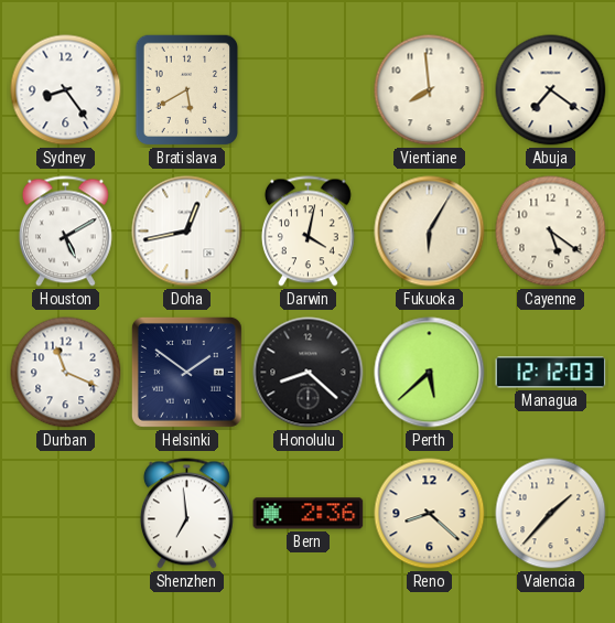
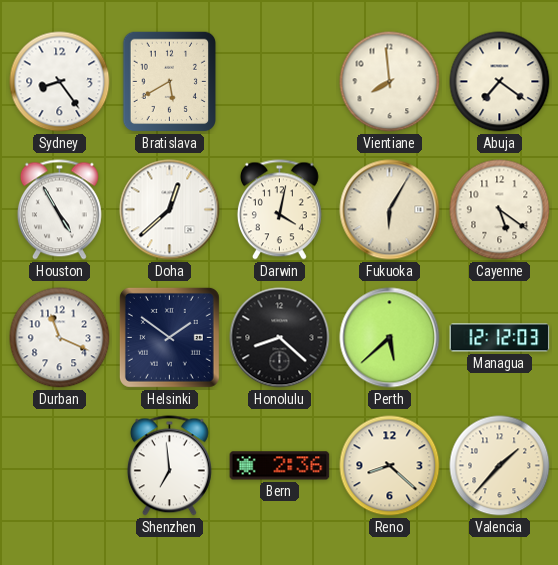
Houston: 5:10 -> 4:55 (59, 210)
Doha: 12:43 -> 12:38 (170, 210)
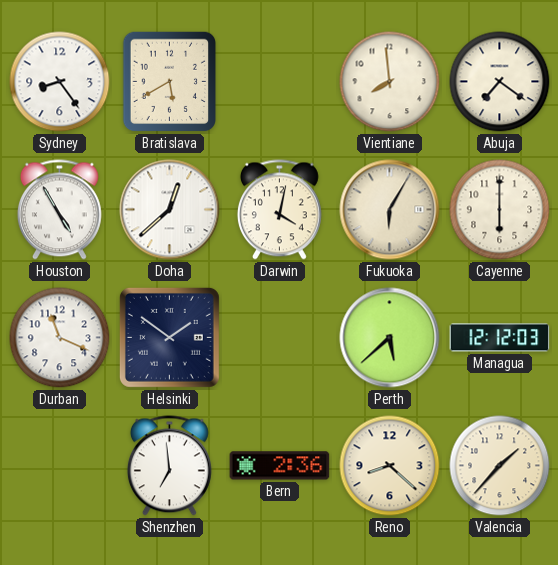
Cayenne: 5:21 -> 6:00 (500, 210)
Honolulu: 8:22 -> none (280, 338)
